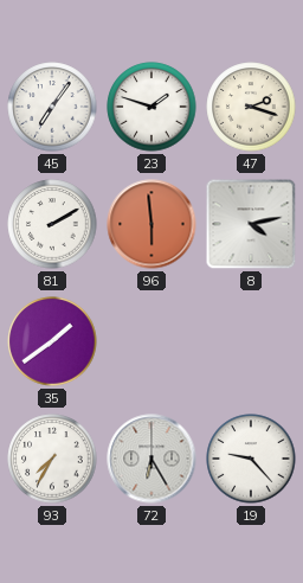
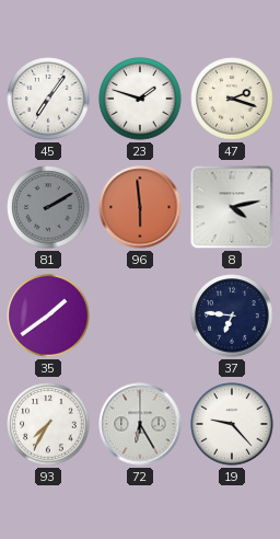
81 dial: white -> grey (48, 207)
37: none -> 6:46 (232, 316)
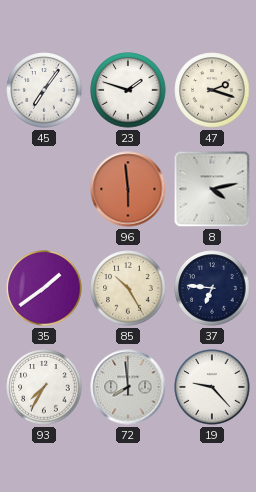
81: 2:10 -> none (48, 207)
85: none -> 10:25 (128, 288)
72: 6:25 -> 7:59 (128, 387)
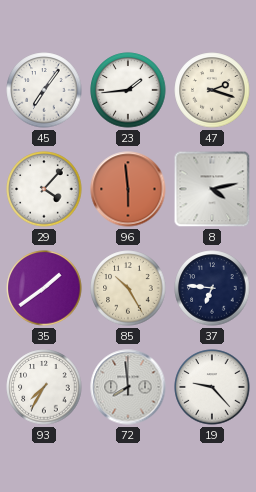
23: 1:48 -> 1:44 (128, 90)
29: none -> 4:07 (44, 189)
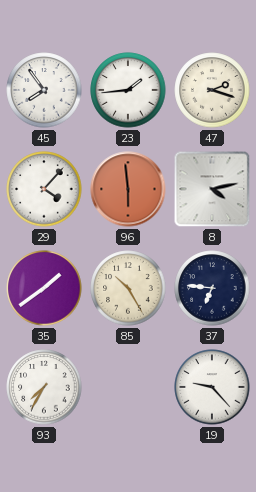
45: 7:06 -> 7:54 (44, 90)
72: 7:59 -> none (128, 387)
